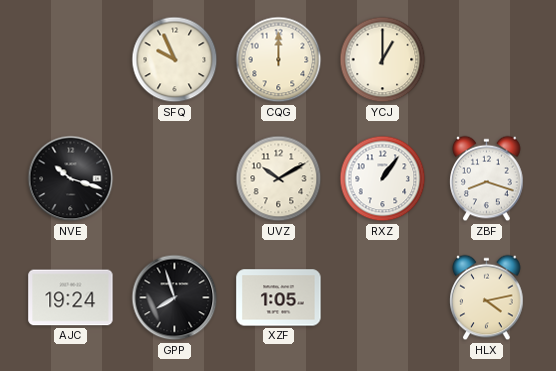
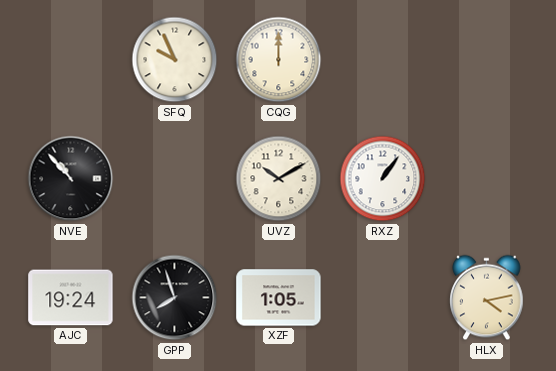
YCJ: 1:00 -> none (383, 60)
NVE: 10:18 -> 10:53 (71, 179)
ZBF: 8:18 -> none (487, 179)
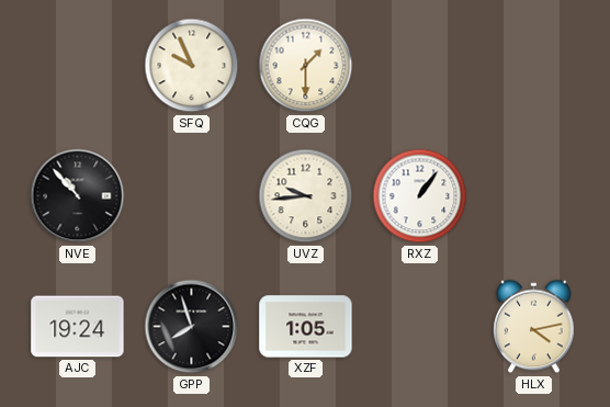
CQG: 12:00 -> 1:30 (306, 66)
UVZ: 10:10 -> 9:44 (306, 196)
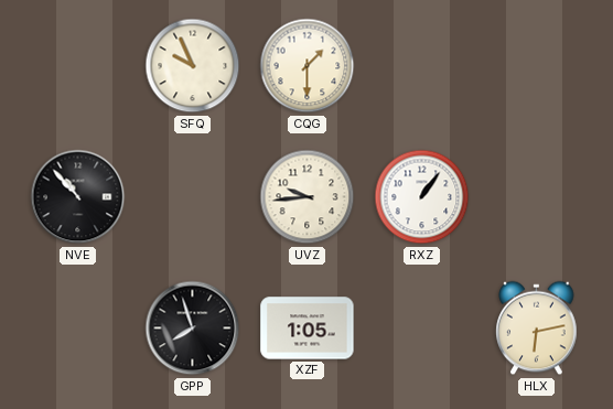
AJC: 19:24 -> none (78, 327)
HLX: 4:13 -> 6:13 (537, 329)
